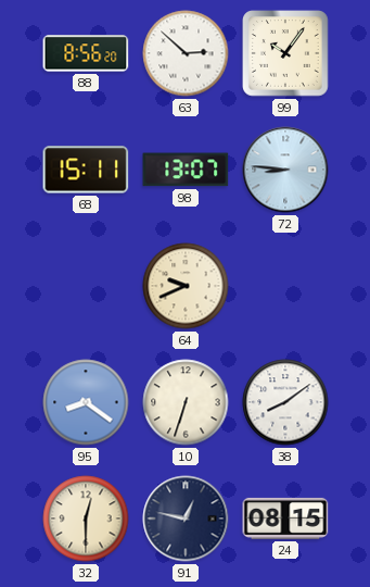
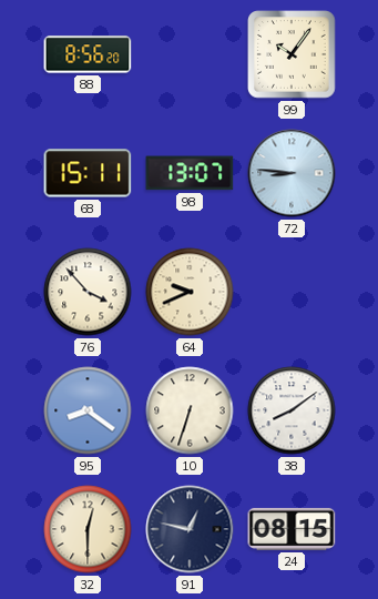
63: 2:52 -> none (186, 53)
76: none -> 3:53 (88, 292)
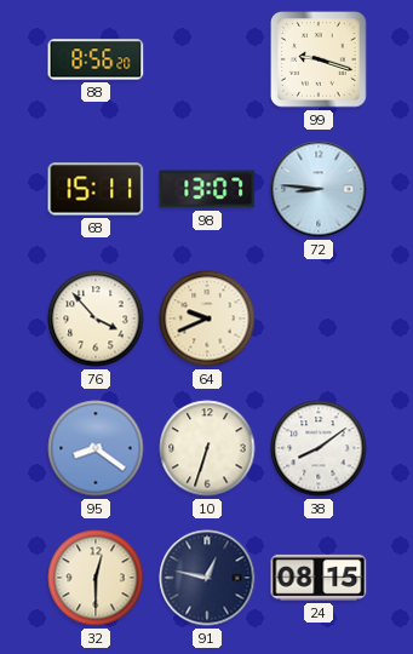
99: 10:06 -> 9:18 (320, 61)
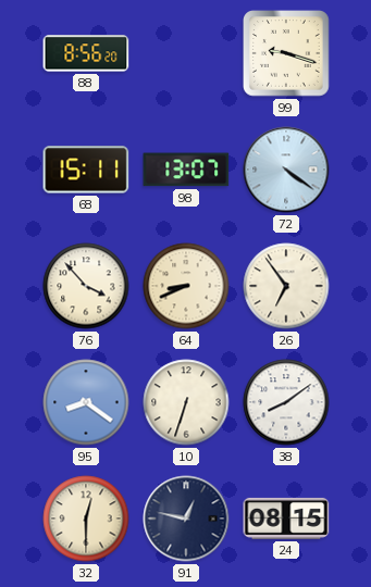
72: 8:46 -> 4:21 (286, 170)
64: 9:41 -> 8:41 (186, 286)
26: none -> 6:54 (286, 286)
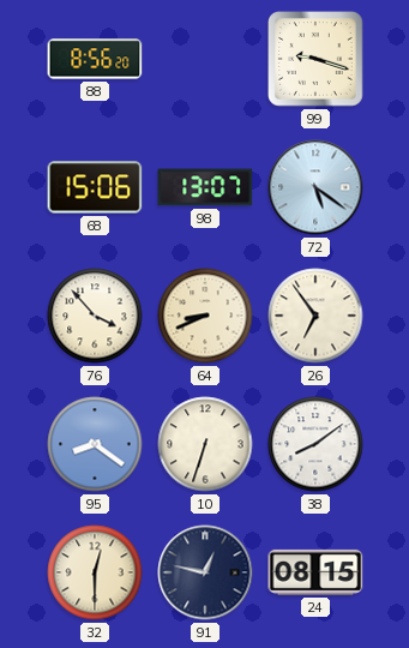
68: 15:11 -> 15:06 (95, 187)
72: 4:21 -> 5:21 (315, 187)
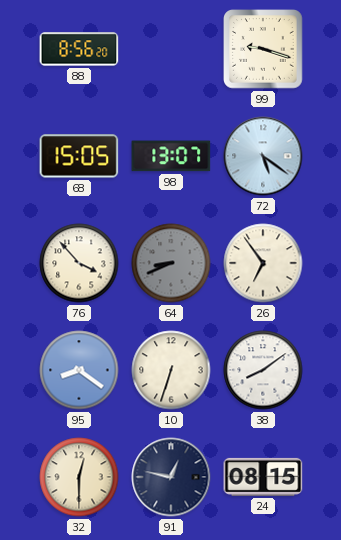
68: 15:06 -> 15:05 (79, 156)
64 dial: cream -> grey (171, 263)
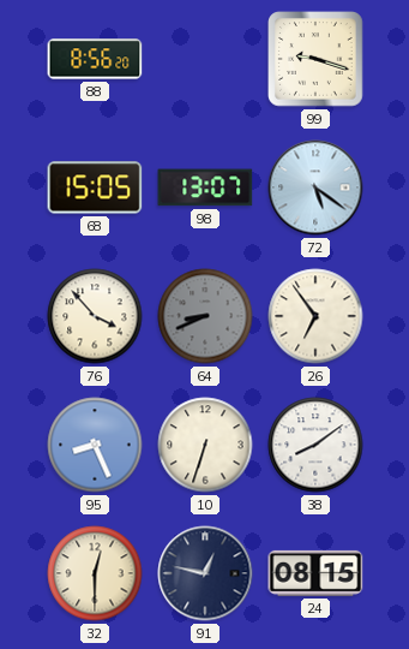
95: 8:21 -> 8:26 (95, 445)
